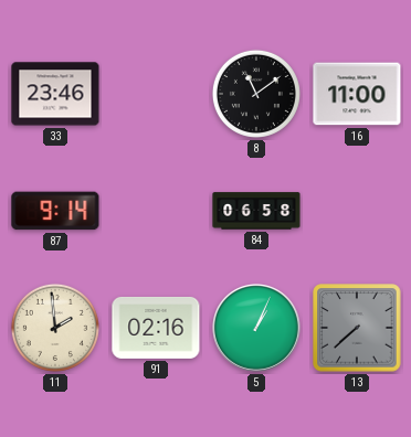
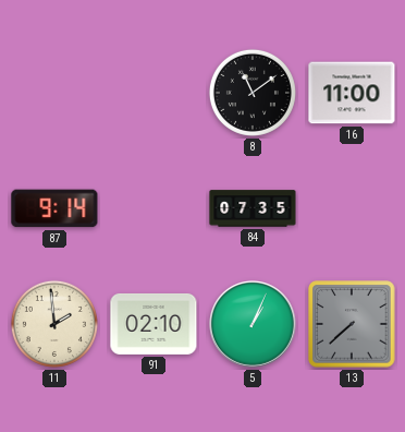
33: 23:46 -> none (55, 94)
84: 06:58 -> 07:35 (253, 208)
91: 02:16 -> 02:10 (154, 324)
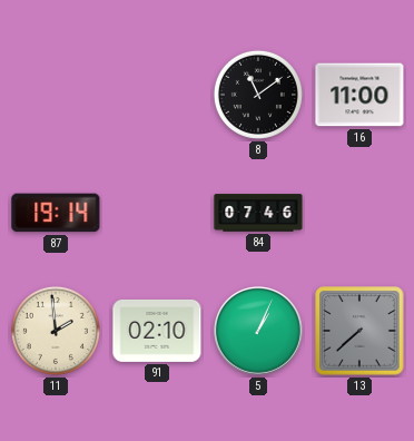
87: 9:14 -> 19:14 (56, 213)
84: 07:35 -> 07:46 (258, 213)
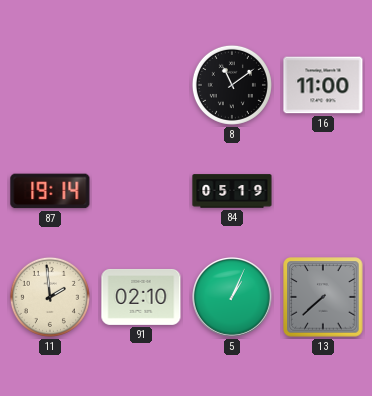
84: 07:46 -> 05:19 (232, 191)
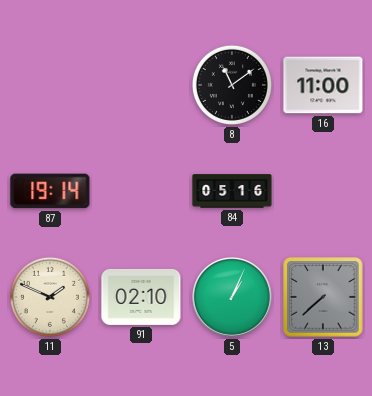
84: 05:19 -> 05:16 (232, 191)
11: 1:59 -> 1:49 (50, 297)
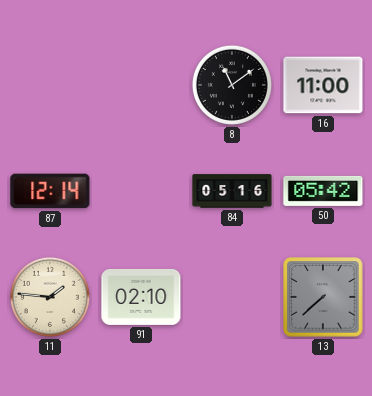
87: 19:14 -> 12:14 (50, 191)
50: none -> 05:42 (323, 191)
11: 1:49 -> 1:46 (50, 297)
5: 1:04 -> none (233, 298)
